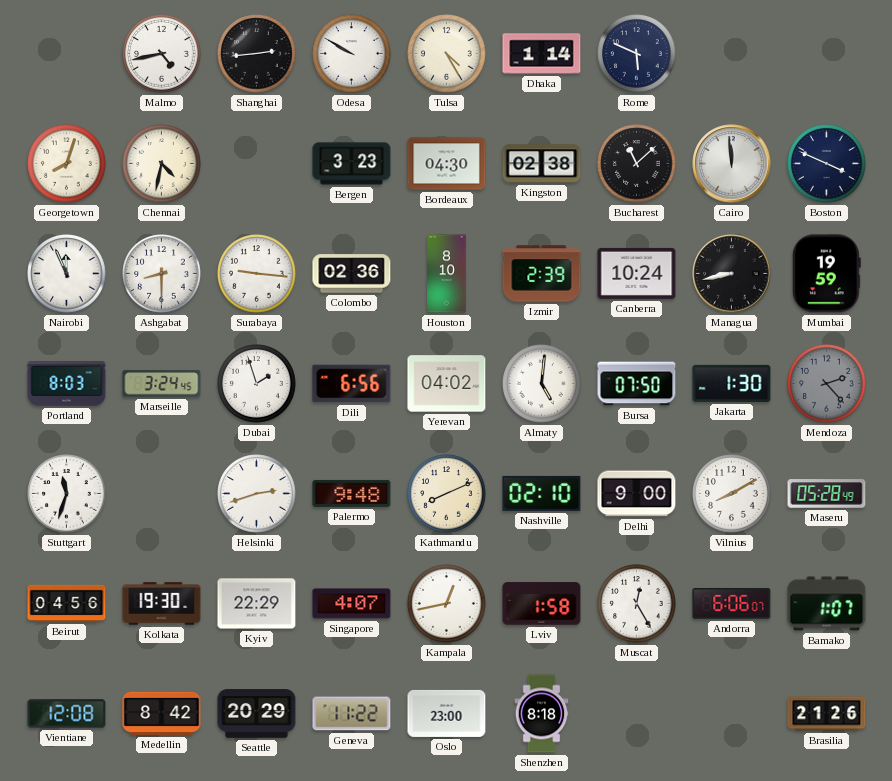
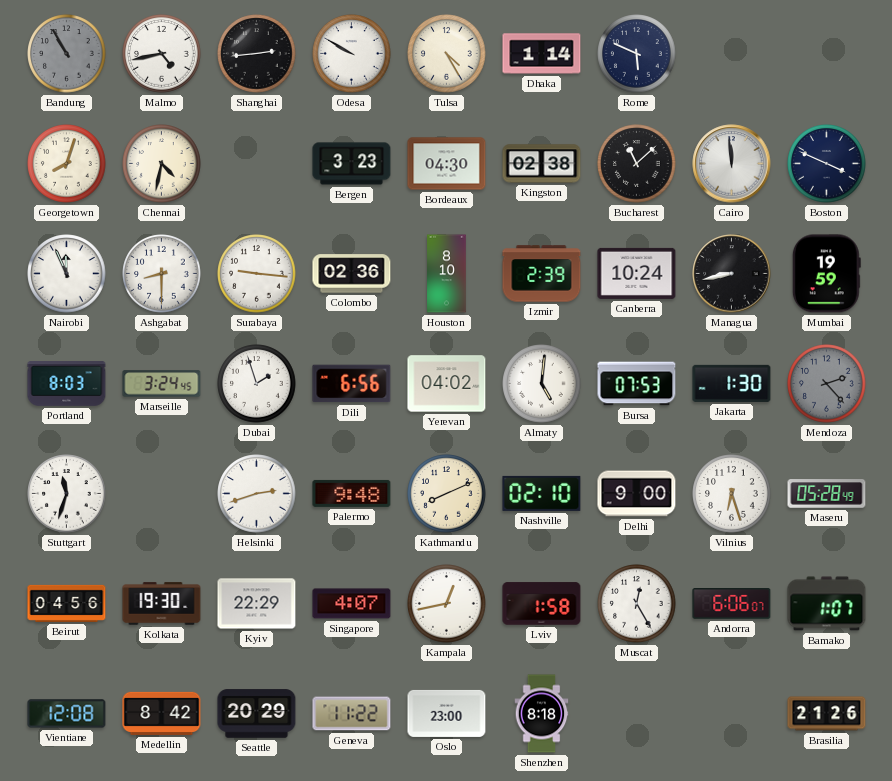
Bandung: none -> 10:55 (67, 54)
Bursa: 07:50 -> 07:53 (637, 384)
Vilnius: 8:10 -> 6:27 (732, 494)
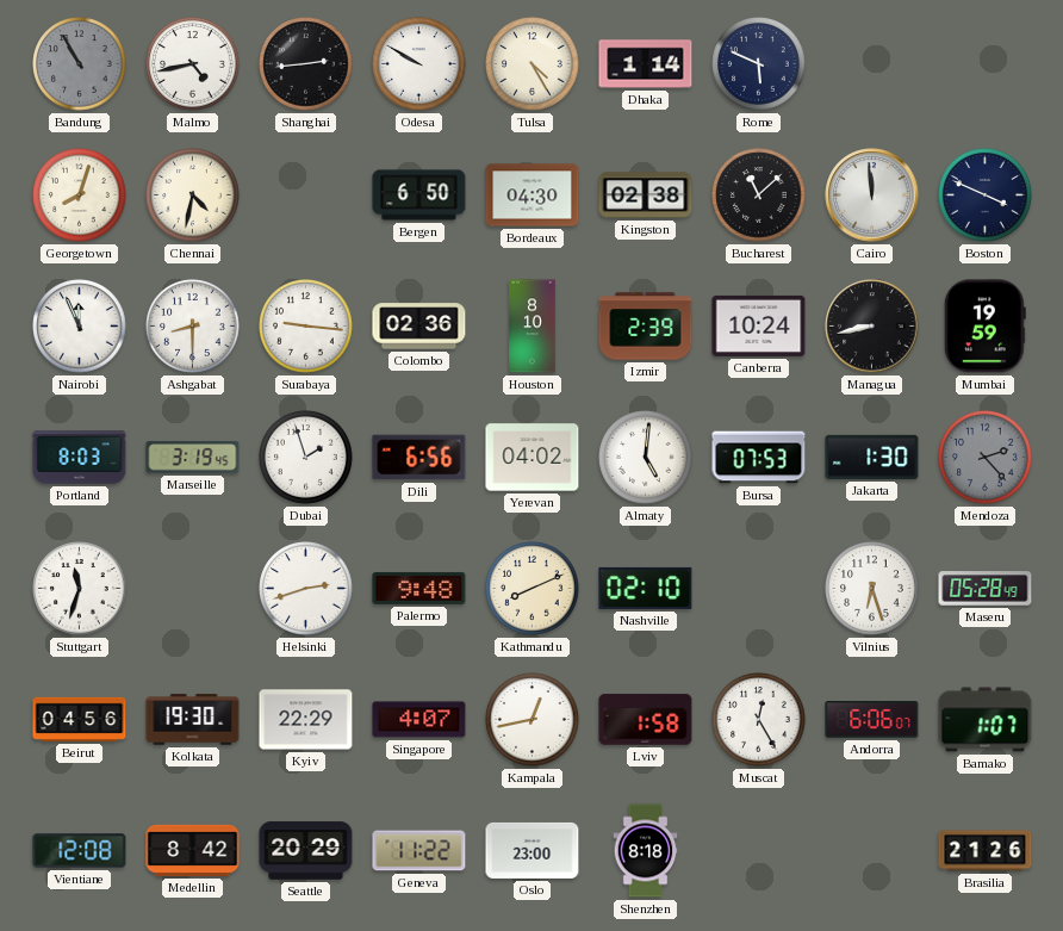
Bergen: 3:23 -> 6:50 (419, 195)
Marseille: 3:24 -> 3:19 (193, 458)
Delhi: 9:00 -> none (637, 494)
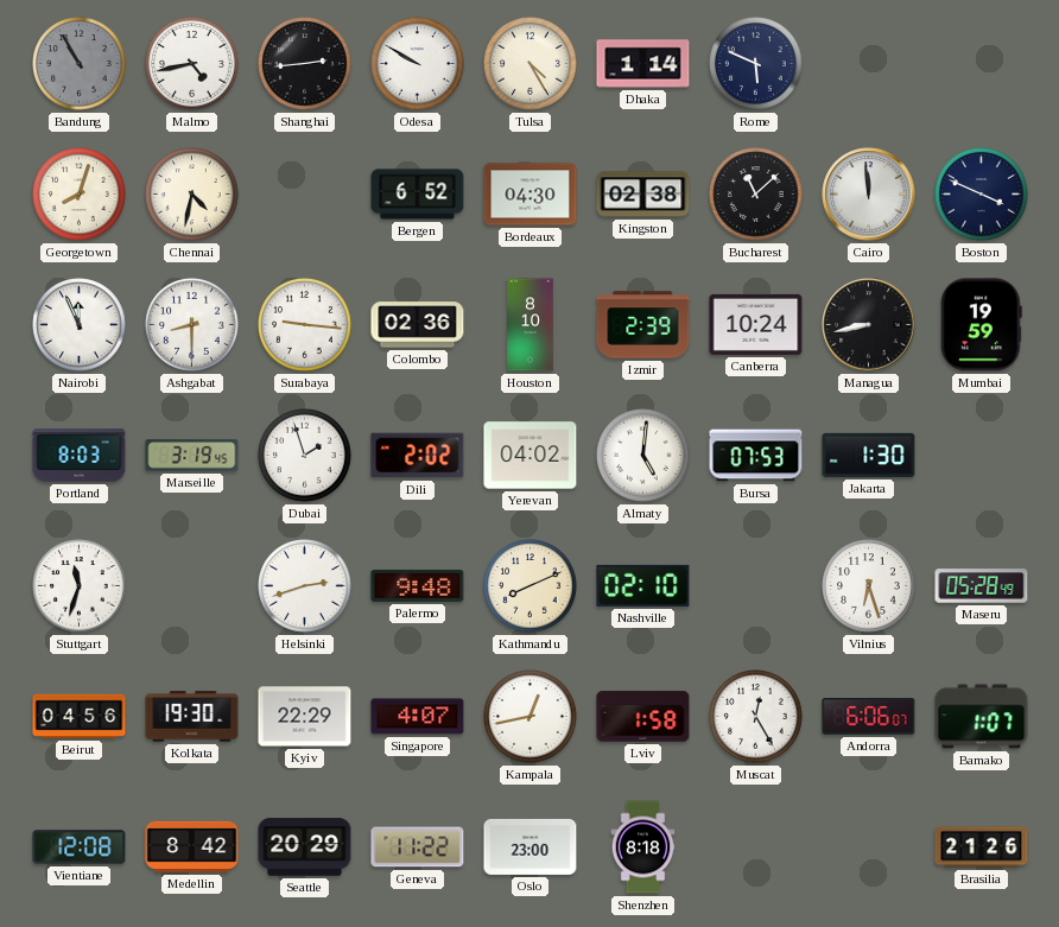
Bergen: 6:50 -> 6:52 (418, 195)
Dili: 6:56 -> 2:02 (418, 456)
Mendoza: 2:23 -> none (986, 458)
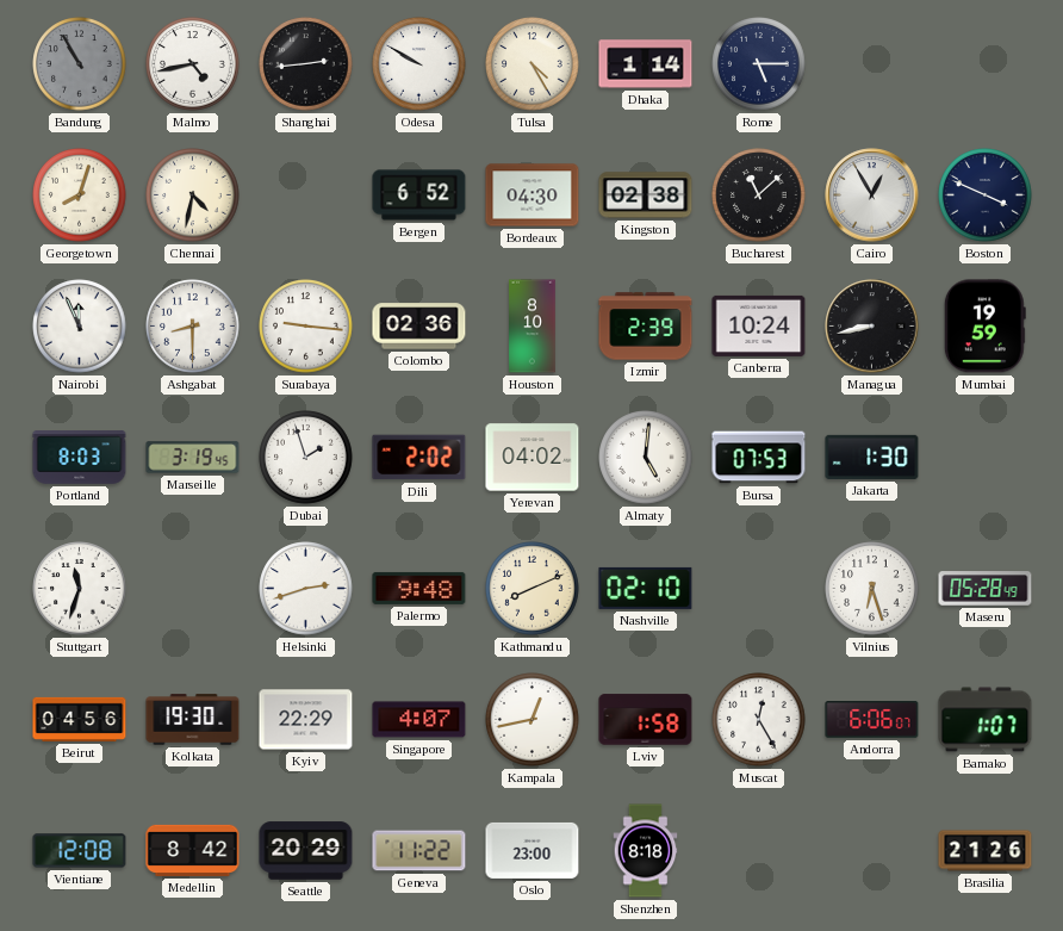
Rome: 5:49 -> 5:15 (759, 64)
Cairo: 11:59 -> 12:55 (872, 195)
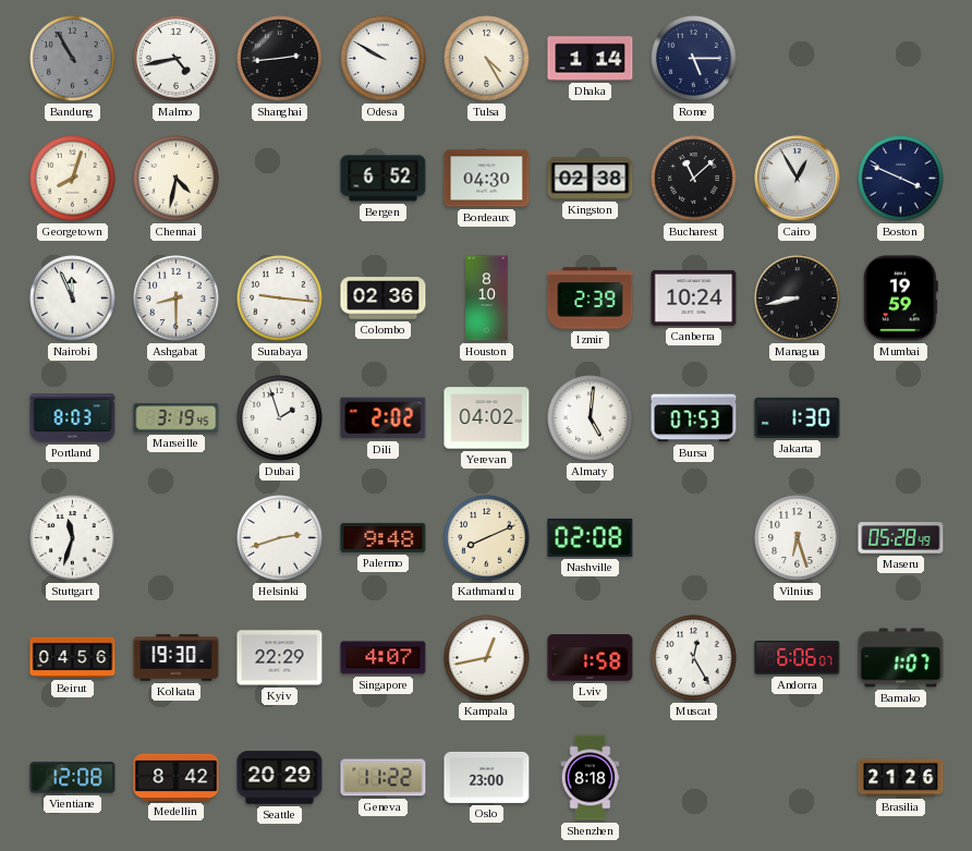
Nashville: 02:10 -> 02:08 (591, 537)
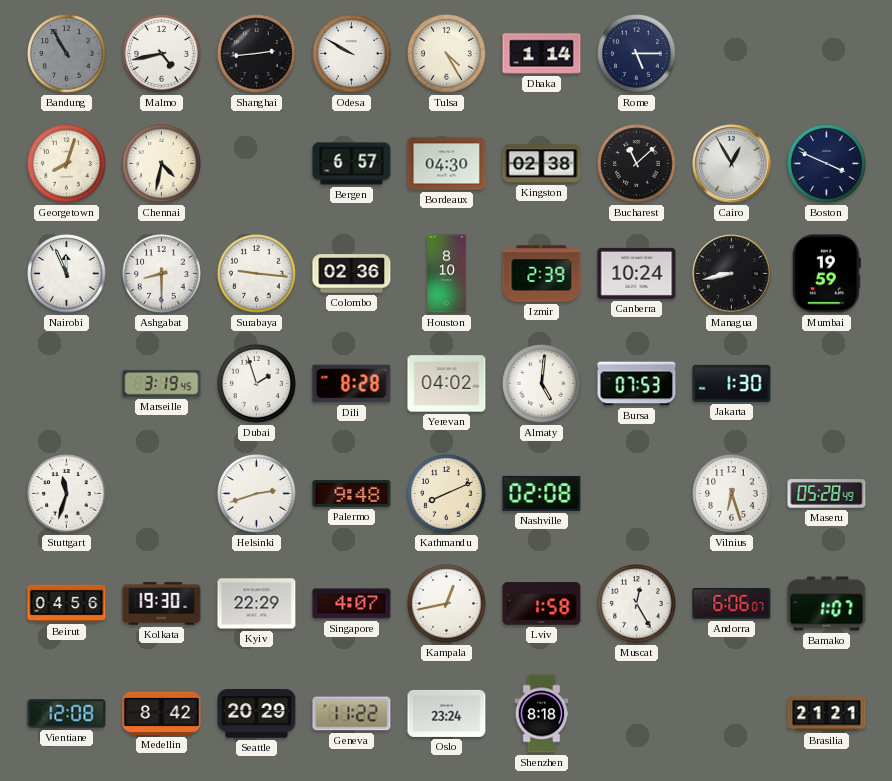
Bergen: 6:52 -> 6:57 (352, 164)
Portland: 8:03 -> none (73, 418)
Dili: 2:02 -> 8:28 (352, 384)
Oslo: 23:00 -> 23:24 (447, 713)
Brasilia: 21:26 -> 21:21 (827, 714)
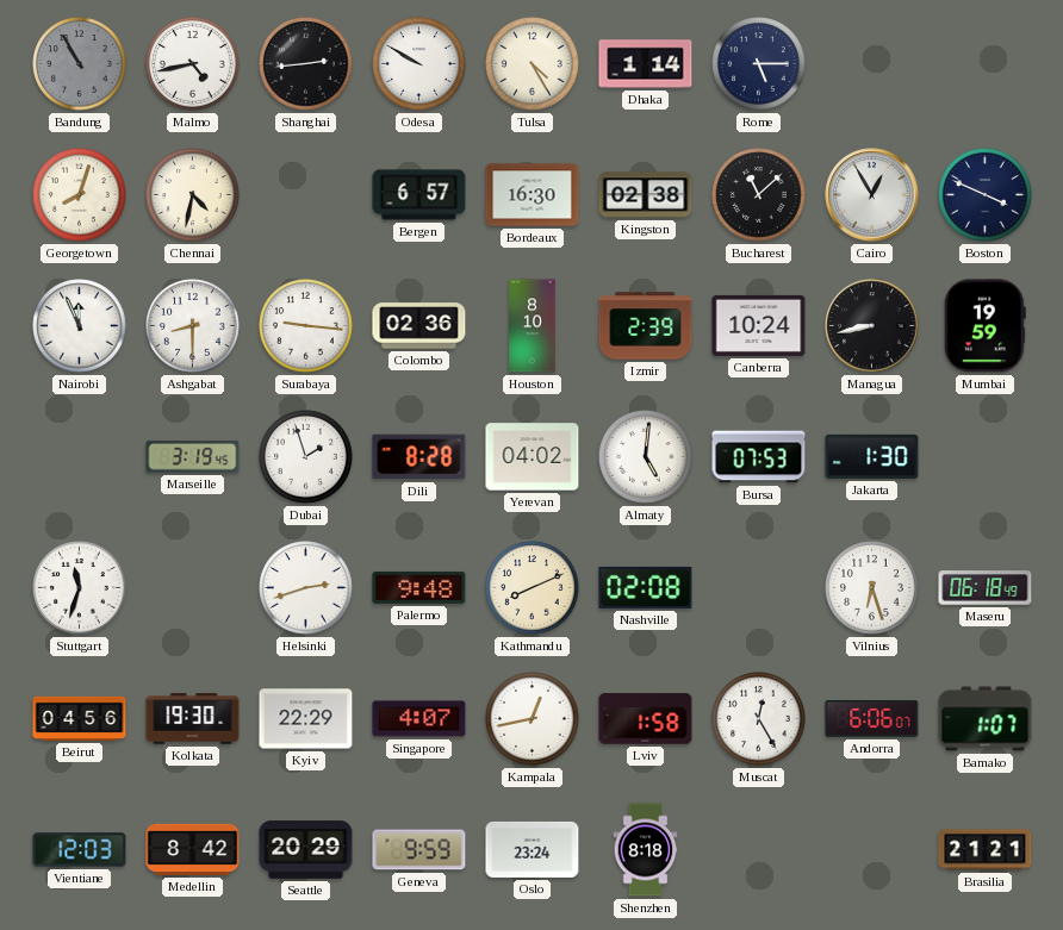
Bordeaux: 04:30 -> 16:30 (533, 195)
Maseru: 05:28 -> 06:18 (986, 588)
Vientiane: 12:08 -> 12:03 (80, 850)
Geneva: 11:22 -> 9:59 (419, 850)
